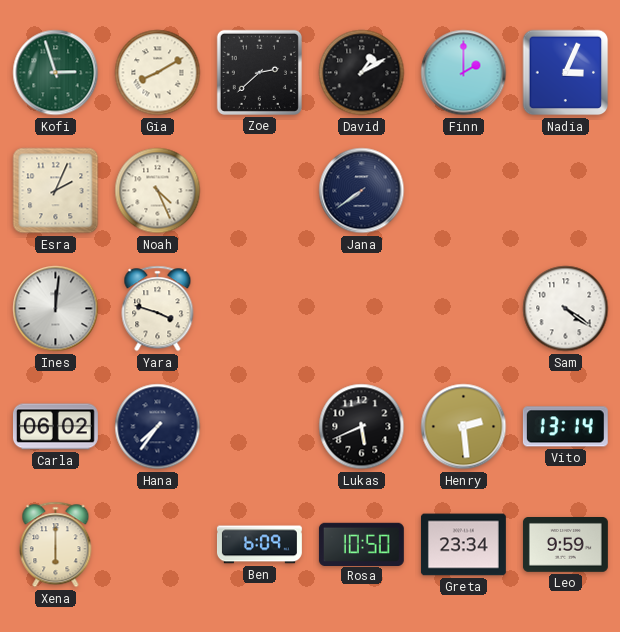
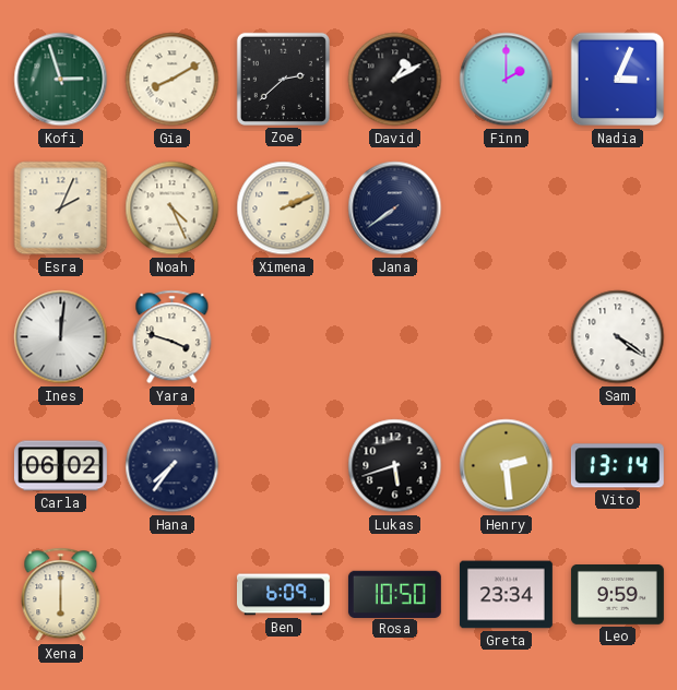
Ximena: none -> 2:11 (284, 209)
Lukas: 5:41 -> 5:42 (395, 466)
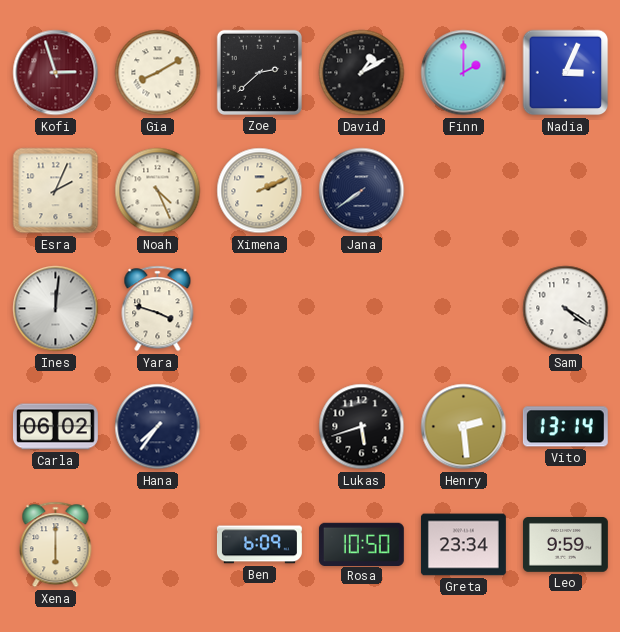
Kofi dial: green -> burgundy (56, 73)
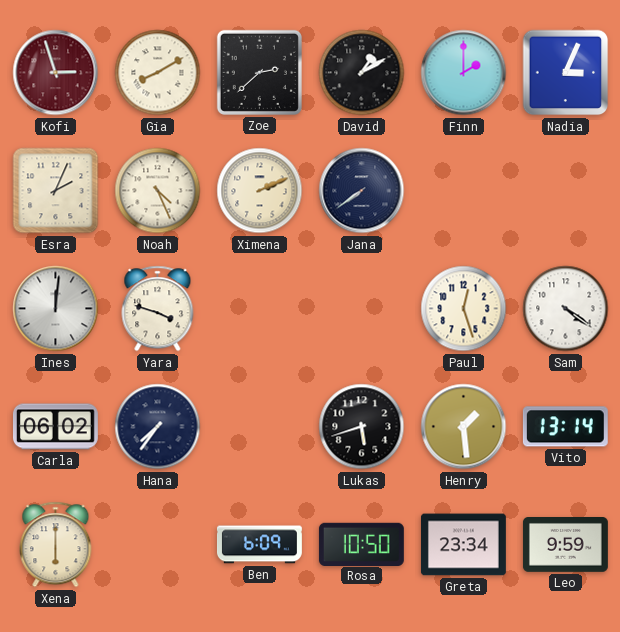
Paul: none -> 12:27 (464, 309)
Henry: 2:29 -> 1:29 (464, 427)
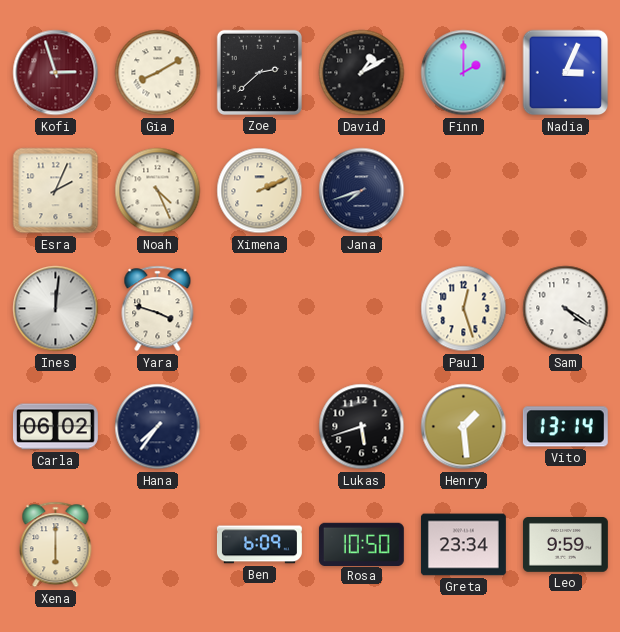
Jana: 7:39 -> 7:42 (362, 191)
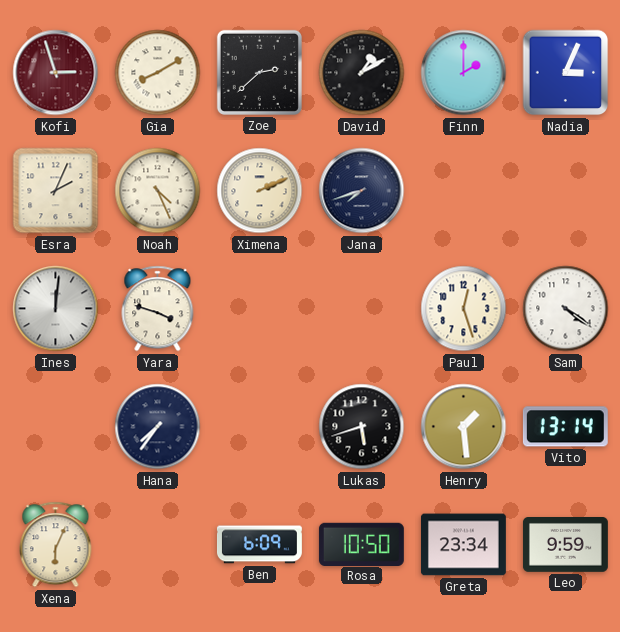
Carla: 06:02 -> none (55, 427)
Xena: 6:00 -> 6:04 (56, 545)
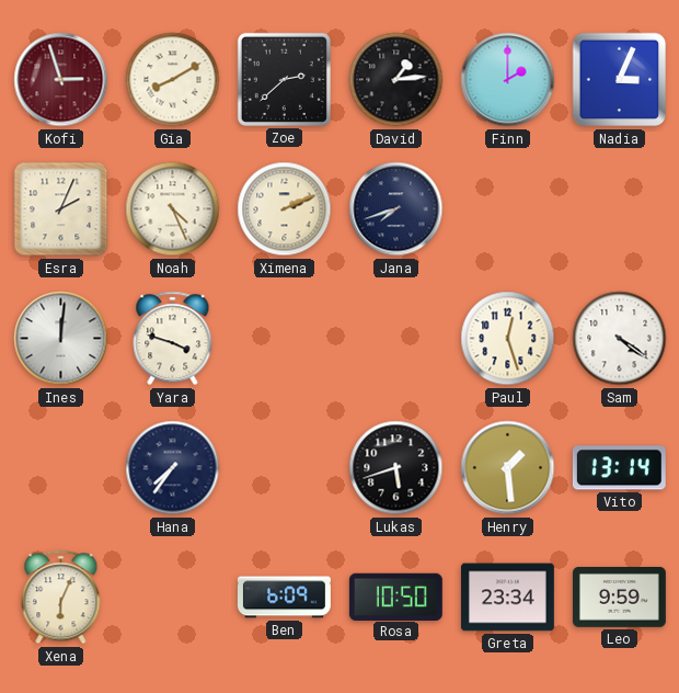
David: 1:10 -> 1:14 (396, 80)
